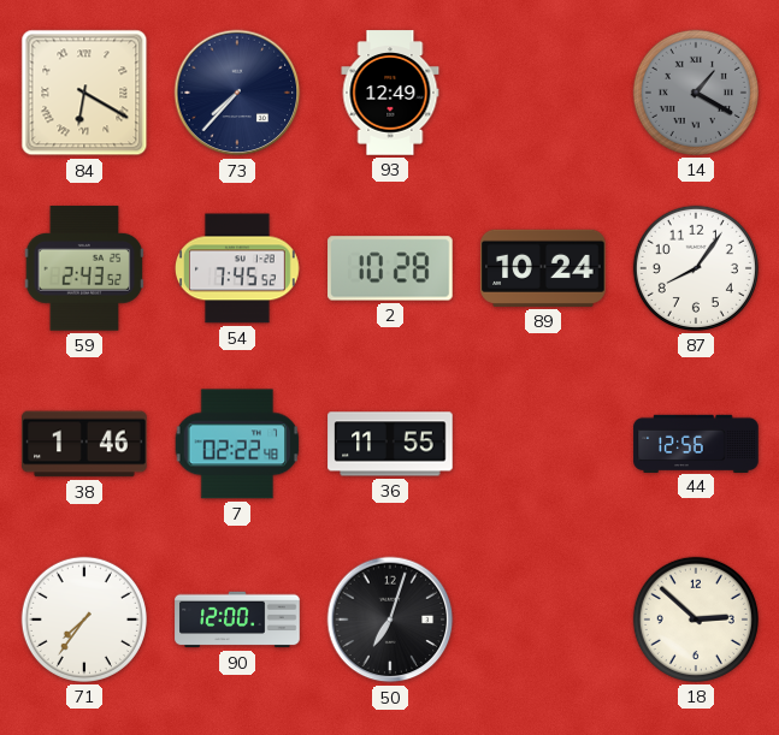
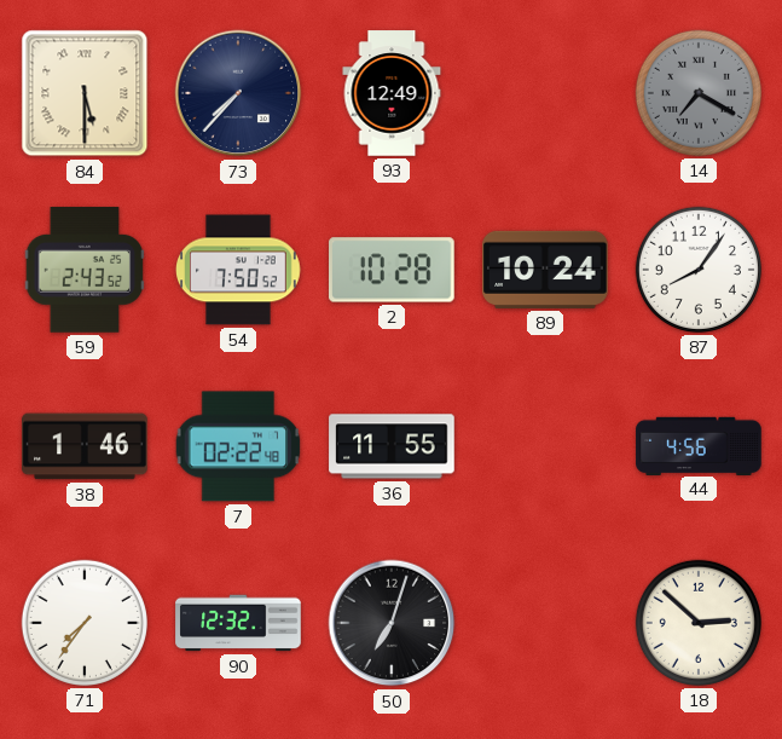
84: 6:20 -> 5:30 (85, 93)
14: 1:20 -> 7:20 (699, 93)
54: 7:45 -> 7:50 (239, 270)
44: 12:56 -> 4:56 (699, 445)
90: 12:00 -> 12:32 (238, 623)
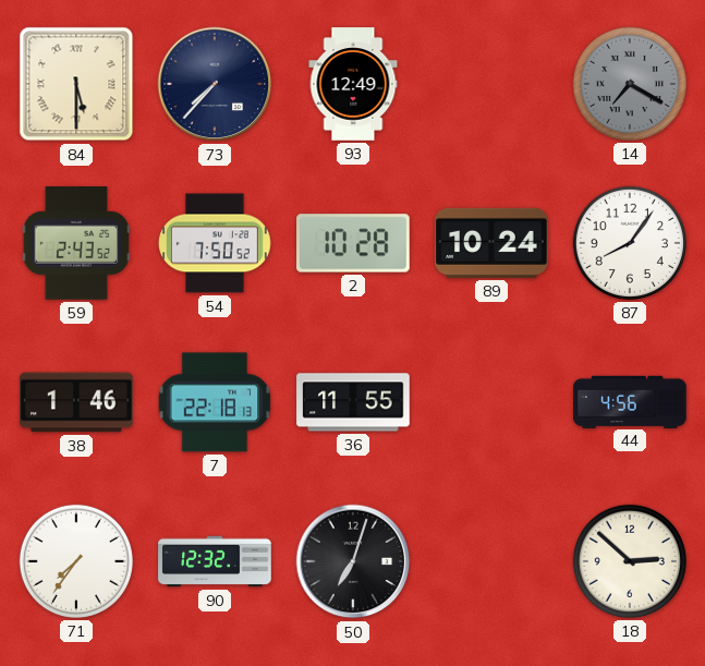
7: 02:22 -> 22:18 (215, 402)
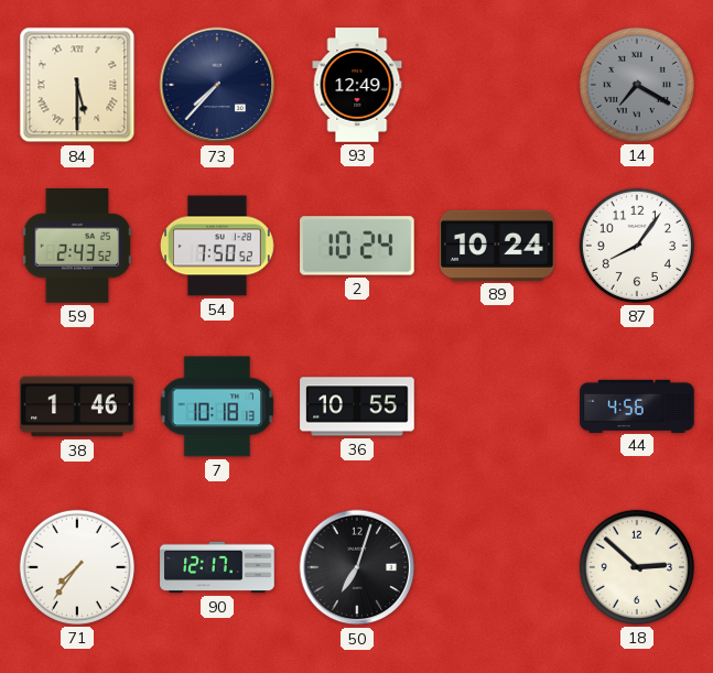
2: 10:28 -> 10:24 (357, 246)
7: 22:18 -> 10:18 (217, 406)
36: 11:55 -> 10:55 (357, 406)
90: 12:32 -> 12:17 (217, 567)
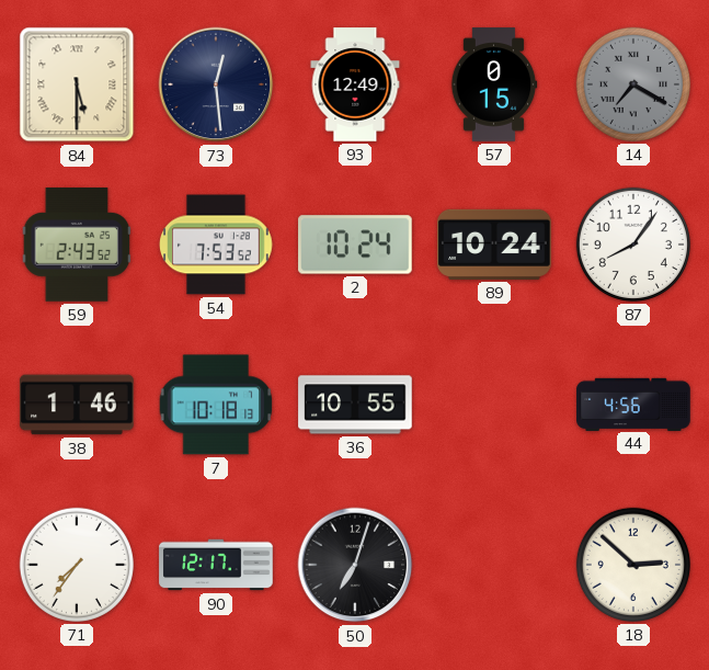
73: 7:37 -> 12:29 (216, 84)
57: none -> 0:15 (494, 84)
54: 7:50 -> 7:53 (217, 245)
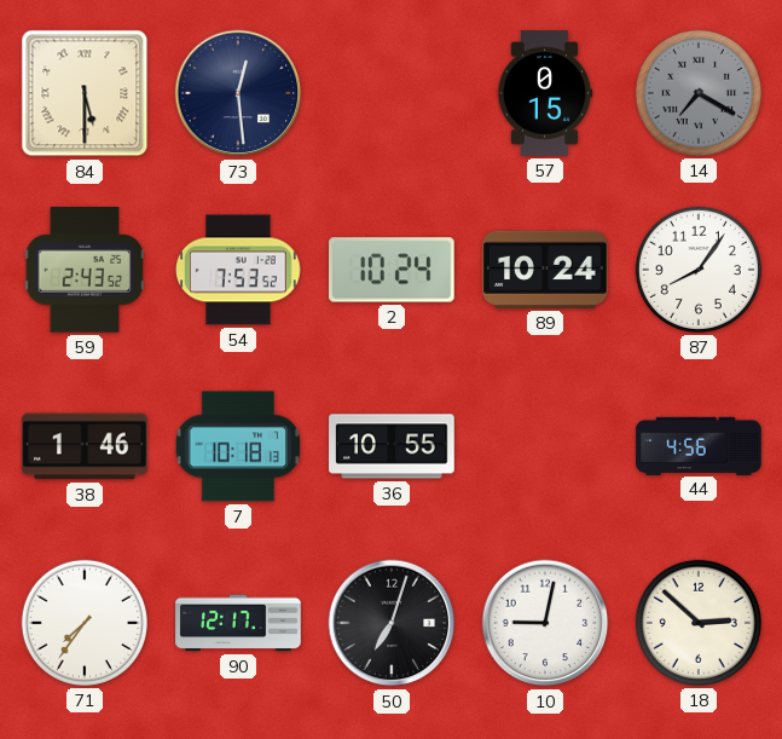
93: 12:49 -> none (355, 84)
10: none -> 9:02 (545, 623)
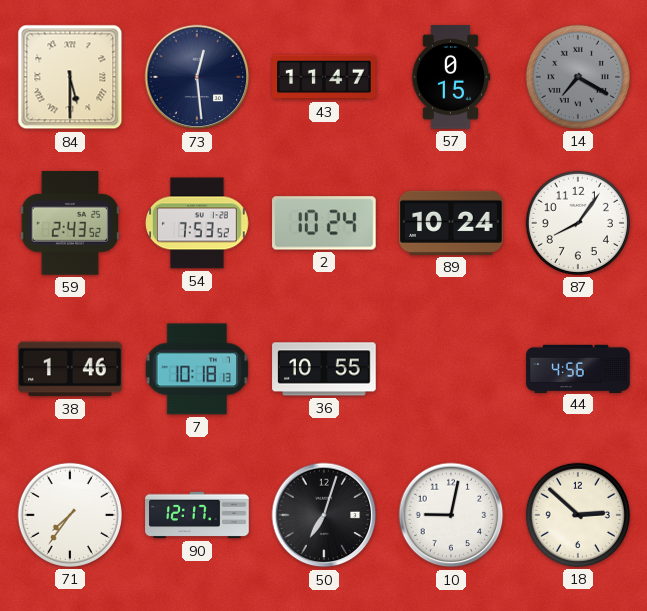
43: none -> 11:47 (324, 77)
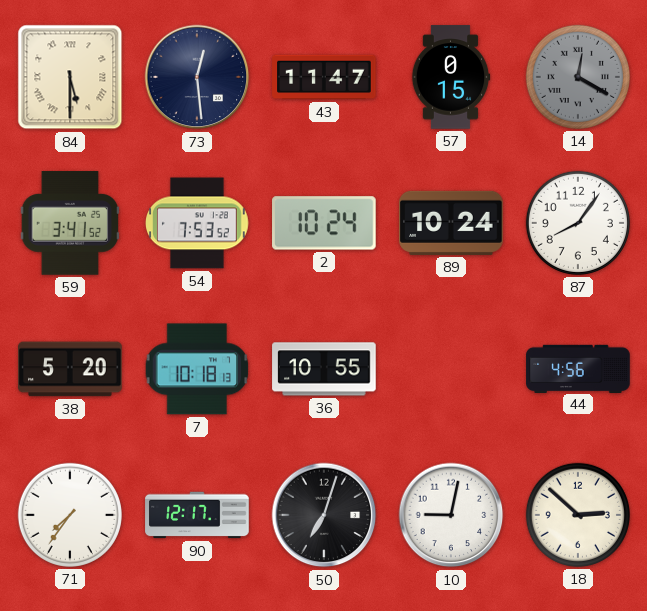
14: 7:20 -> 12:20 (578, 77)
59: 2:43 -> 3:41 (70, 223)
38: 1:46 -> 5:20 (70, 369)
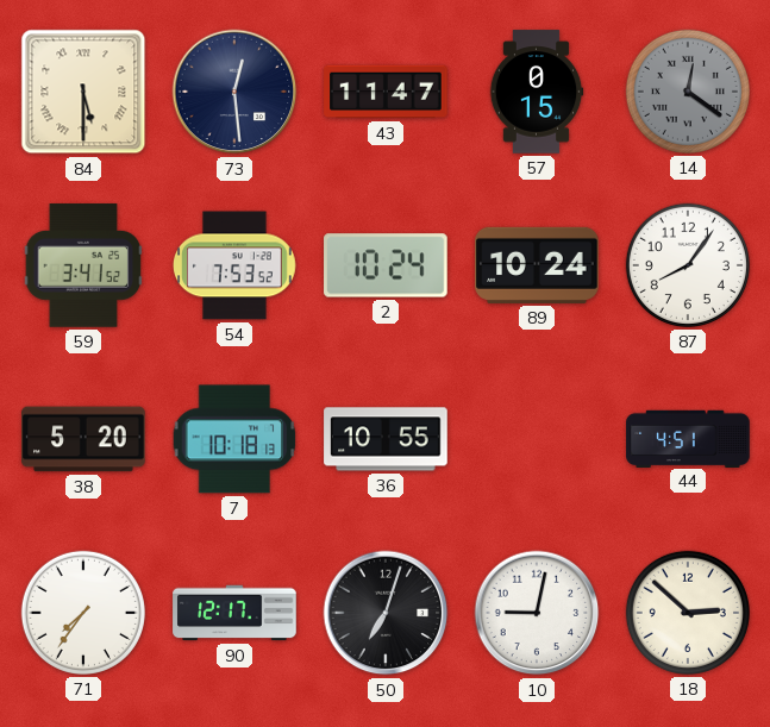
14: 12:20 -> 12:21 (688, 92)
44: 4:56 -> 4:51 (688, 438)
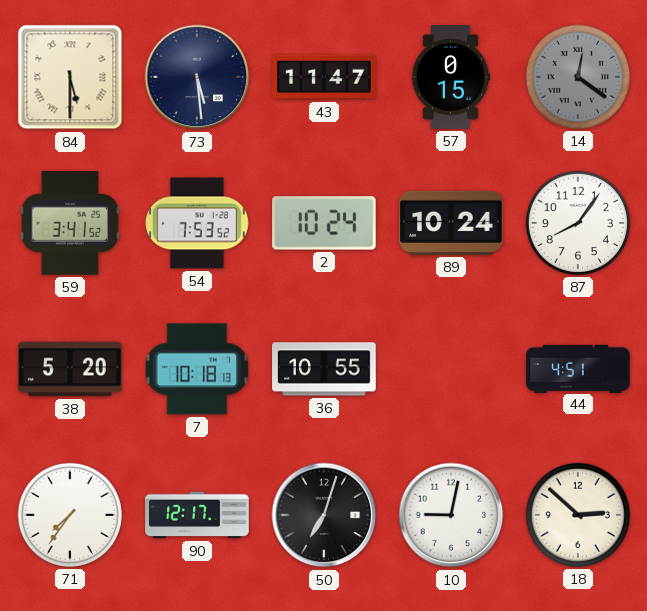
73: 12:29 -> 5:29 (197, 77)
